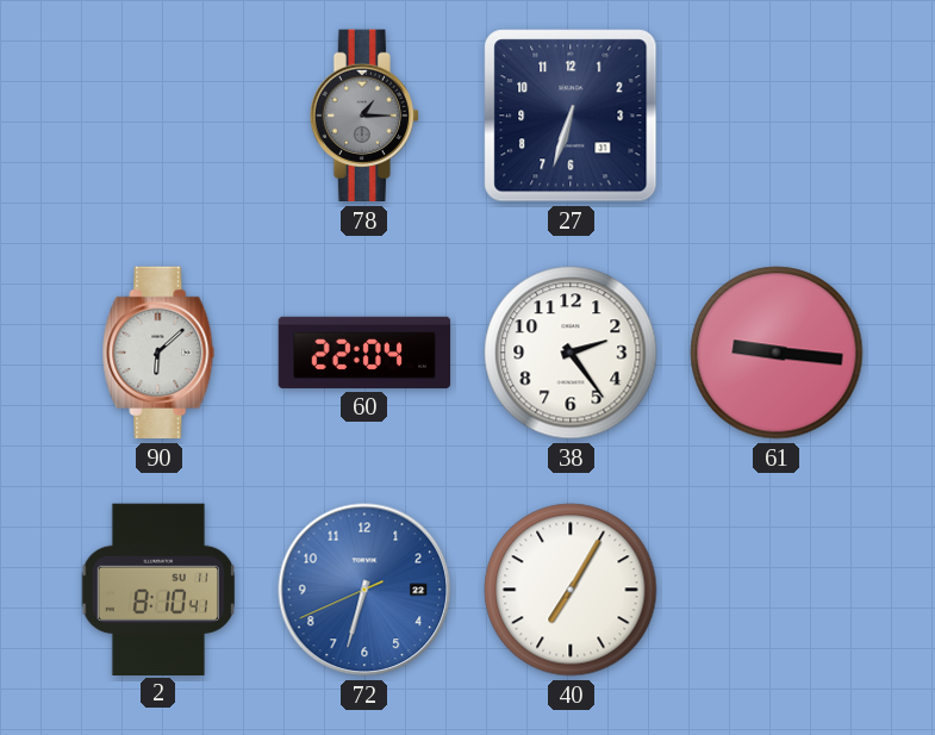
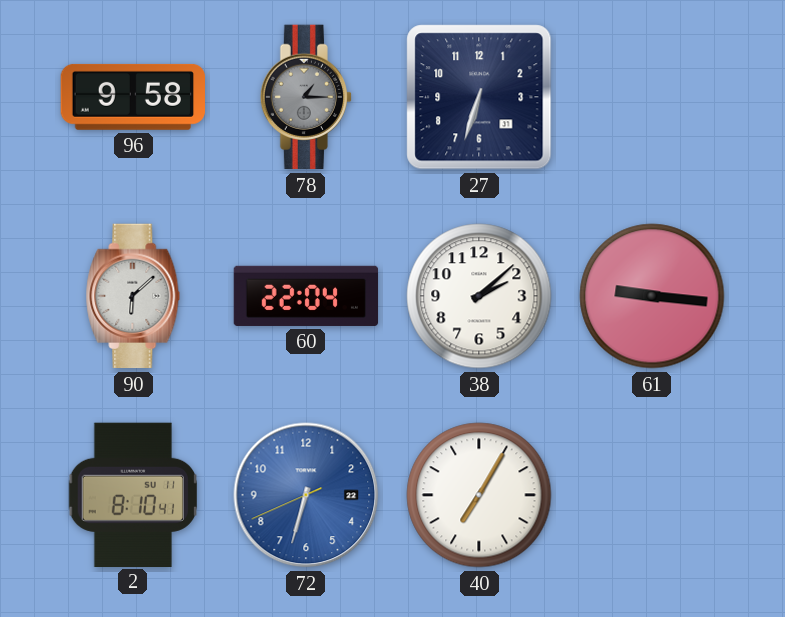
96: none -> 9:58 (133, 97)
38: 2:24 -> 2:08 (479, 296)
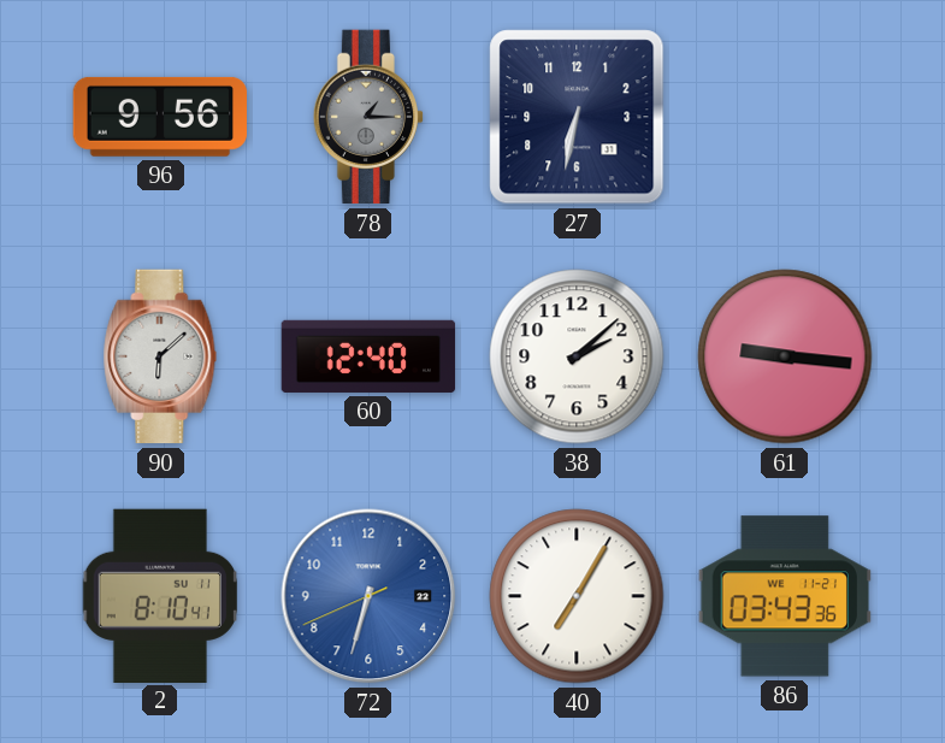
96: 9:58 -> 9:56 (160, 117)
27: 6:33 -> 6:32 (577, 117)
60: 22:04 -> 12:40 (368, 356)
86: none -> 03:43 (784, 596)
